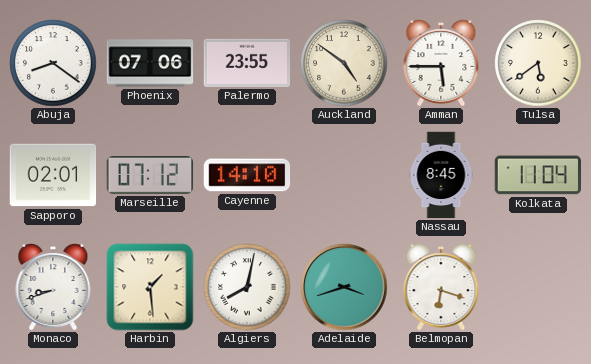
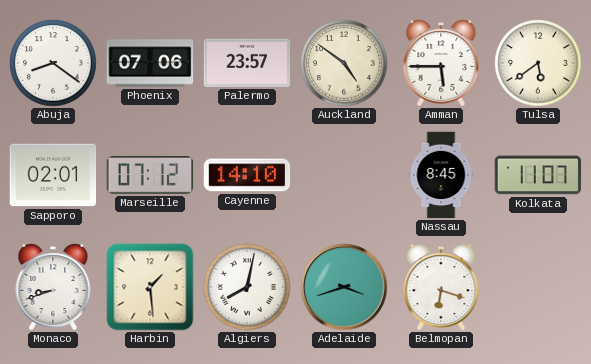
Palermo: 23:55 -> 23:57 (247, 63)
Kolkata: 11:04 -> 11:07 (538, 175)
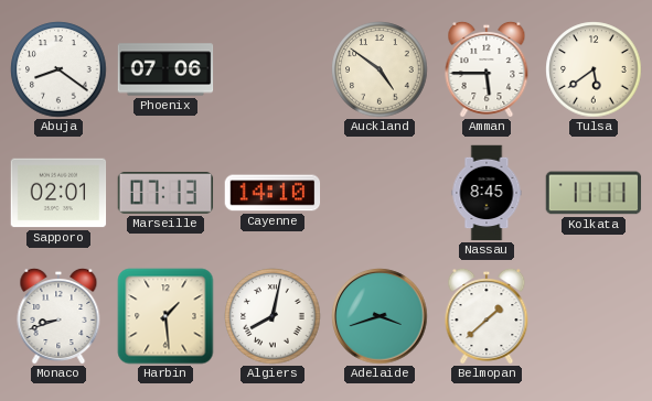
Palermo: 23:57 -> none (247, 63)
Marseille: 07:12 -> 07:13 (165, 194)
Kolkata: 11:07 -> 11:11 (594, 193)
Belmopan: 6:18 -> 1:38 (487, 316)
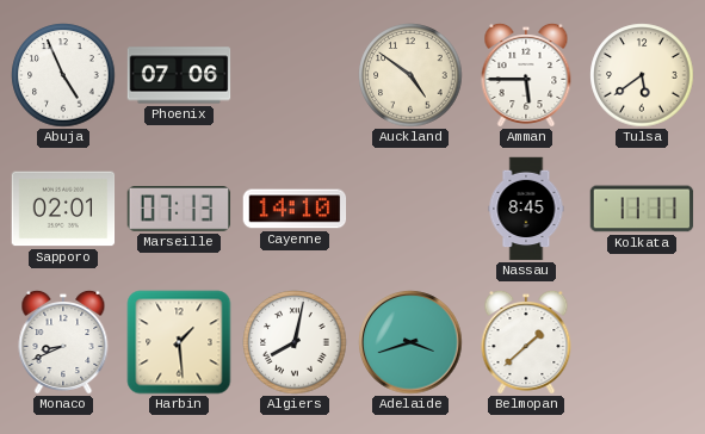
Abuja: 8:21 -> 4:56 (63, 75)
Monaco: 8:42 -> 8:41 (63, 342)
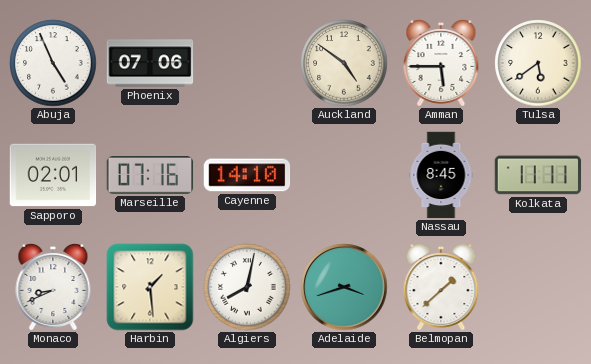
Marseille: 07:13 -> 07:16 (150, 176)
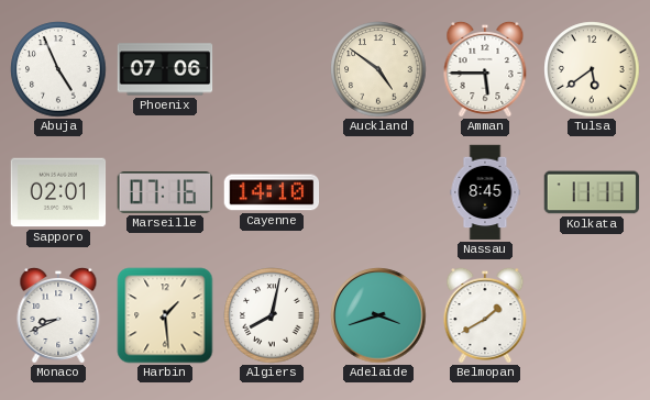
Belmopan: 1:38 -> 1:40 (485, 315)
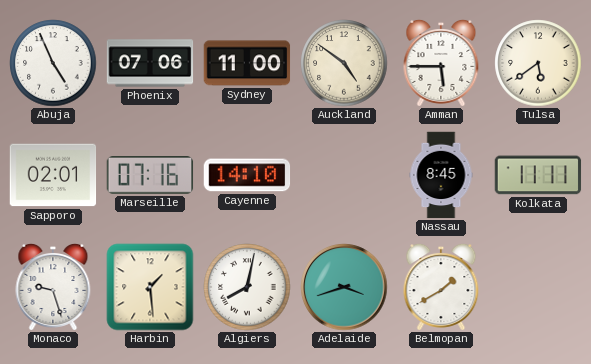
Sydney: none -> 11:00 (247, 63)
Monaco: 8:41 -> 9:27 (53, 287)
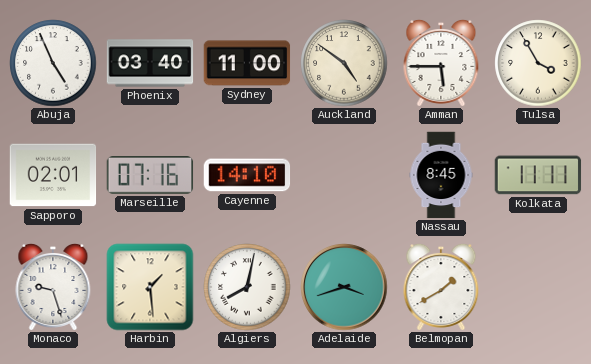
Phoenix: 07:06 -> 03:40 (150, 63)
Tulsa: 5:39 -> 3:55 (538, 63)
